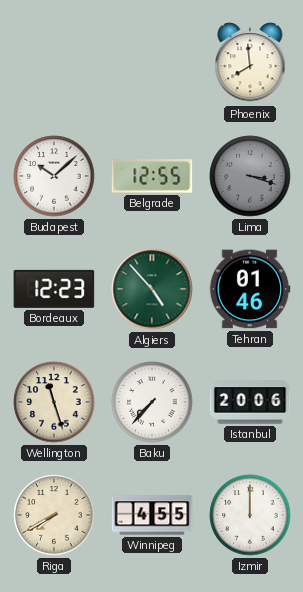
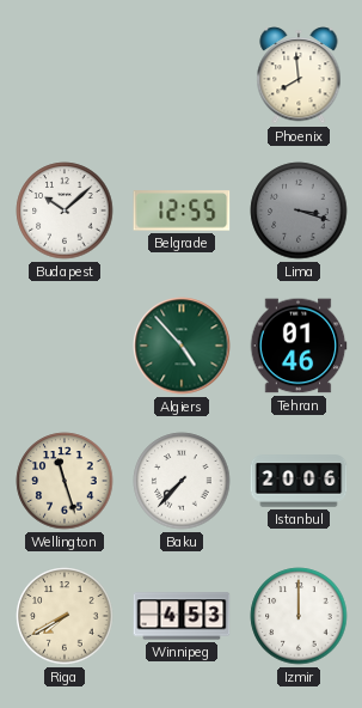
Bordeaux: 12:23 -> none (54, 289)
Winnipeg: 4:55 -> 4:53 (182, 616)
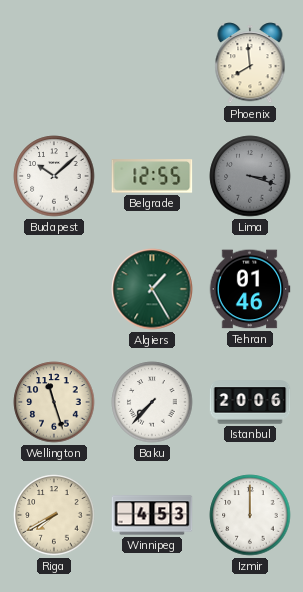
Algiers: 4:53 -> 1:25 (152, 289)
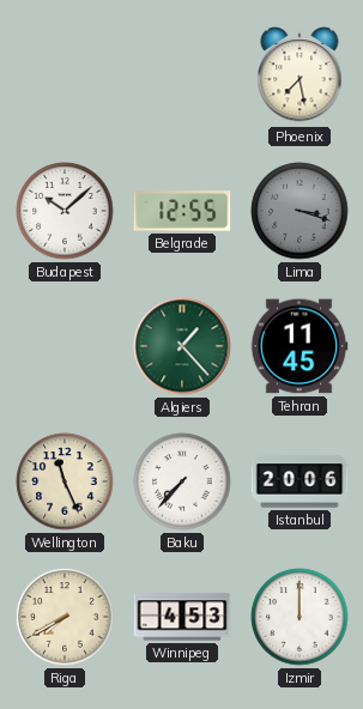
Phoenix: 7:59 -> 7:28 (300, 75)
Algiers: 1:25 -> 1:23 (182, 346)
Tehran: 01:46 -> 11:45 (300, 346)
Wellington: 11:27 -> 11:26 (65, 481)
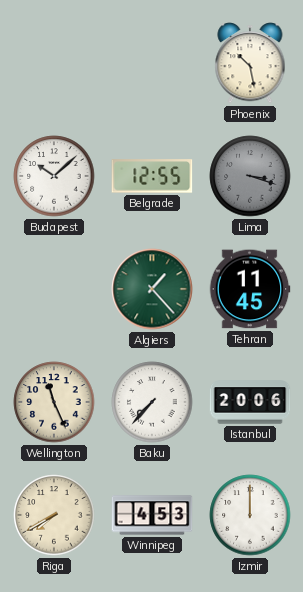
Phoenix: 7:28 -> 10:28 (250, 63)
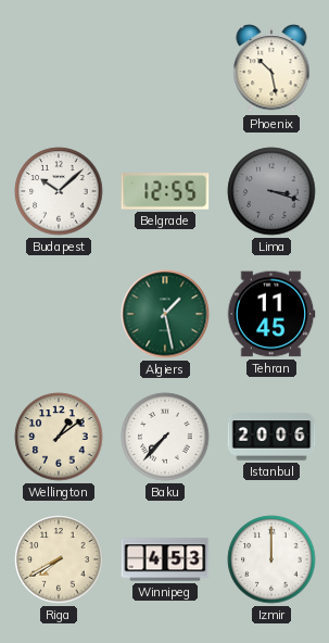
Algiers: 1:23 -> 1:28 (165, 314)
Wellington: 11:26 -> 1:09 (59, 437)
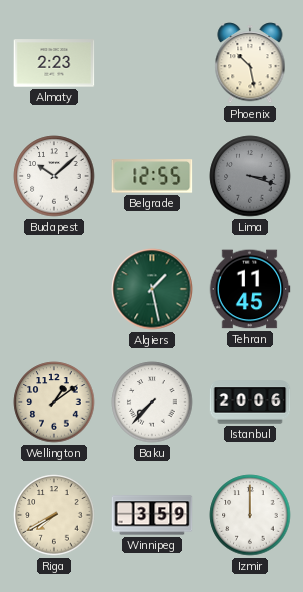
Almaty: none -> 2:23 (54, 63)
Winnipeg: 4:53 -> 3:59 (152, 515)
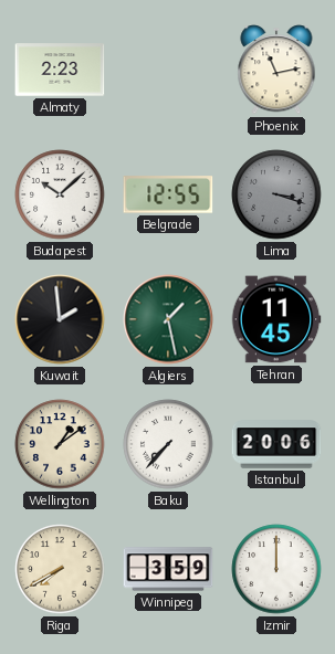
Phoenix: 10:28 -> 11:13 (276, 70)
Kuwait: none -> 1:59 (60, 319)
